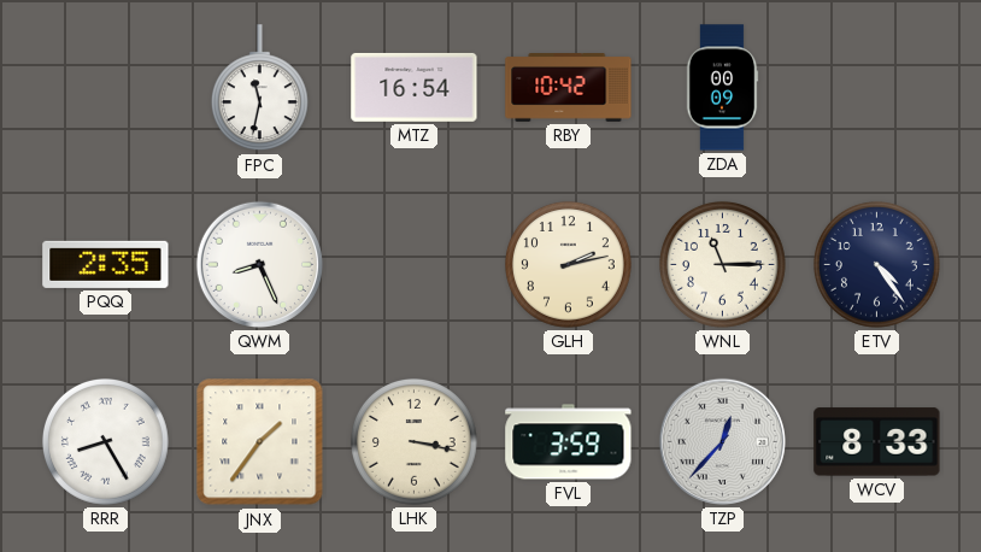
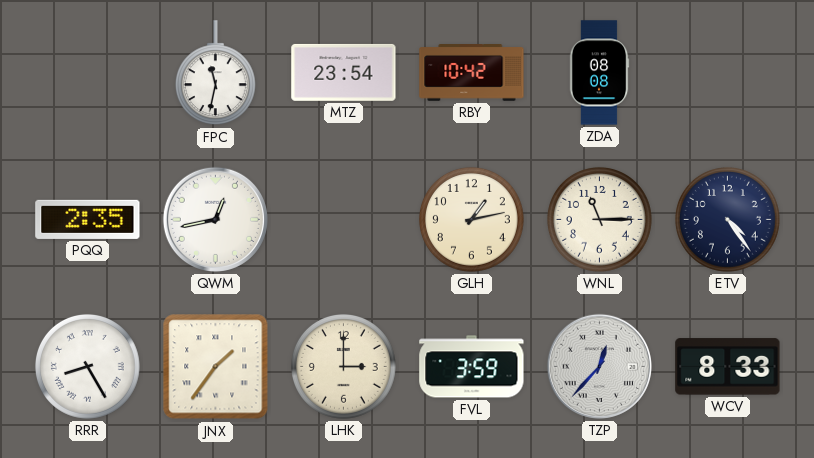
MTZ: 16:54 -> 23:54 (344, 72)
ZDA: 00:09 -> 08:08 (599, 73)
QWM: 8:26 -> 12:43 (215, 219)
GLH: 2:13 -> 1:13 (471, 219)
LHK: 3:17 -> 3:00 (343, 366)
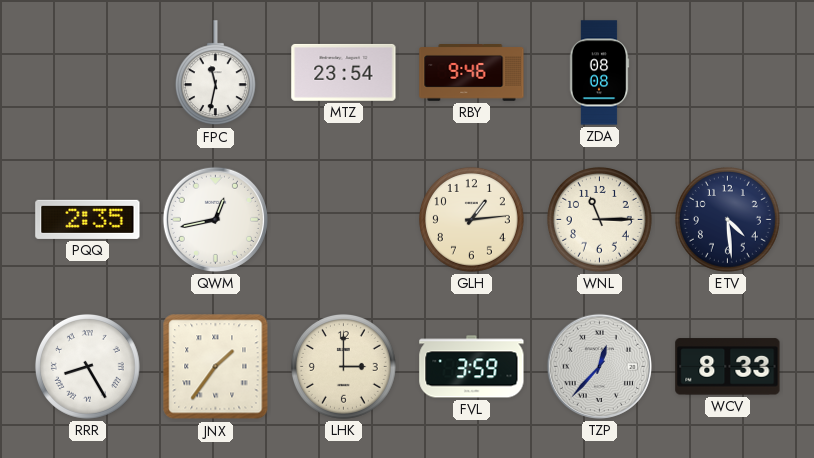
RBY: 10:42 -> 9:46 (472, 73)
GLH: 1:13 -> 1:14 (471, 219)
ETV: 4:24 -> 4:29 (727, 219)
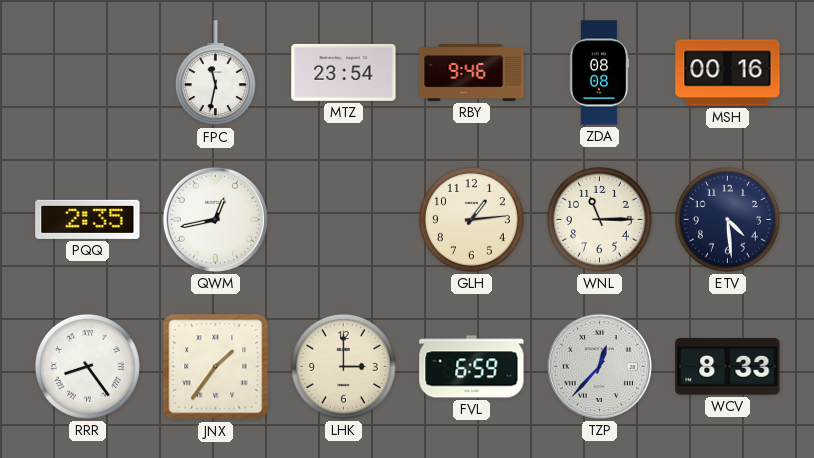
MSH: none -> 00:16 (728, 73)
RRR: 8:25 -> 8:24 (87, 366)
FVL: 3:59 -> 6:59 (472, 367)
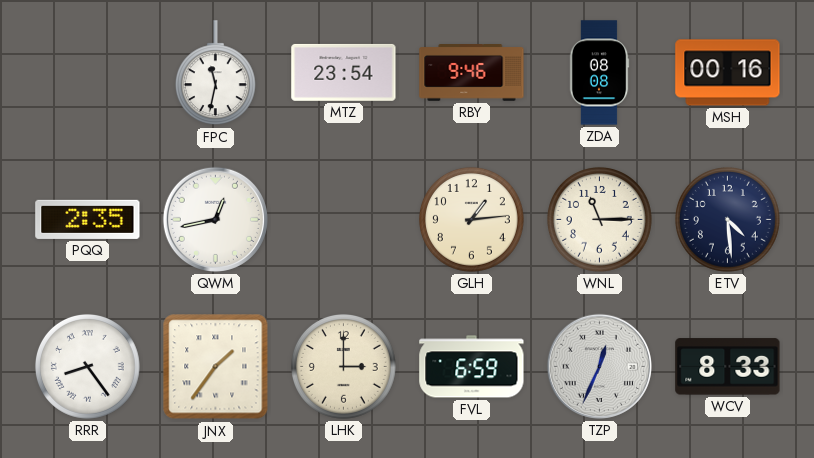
TZP: 12:37 -> 12:34 (599, 366)
